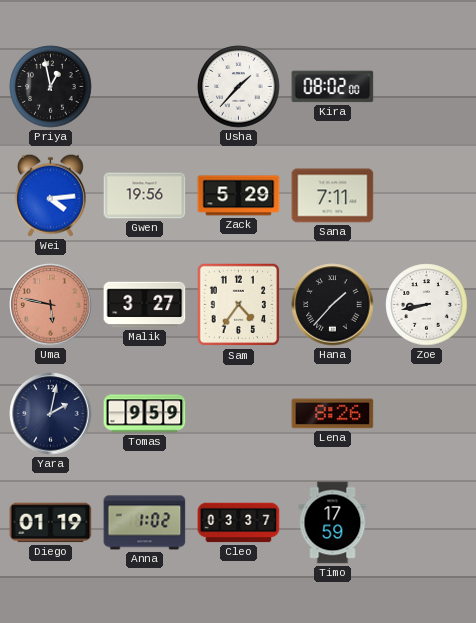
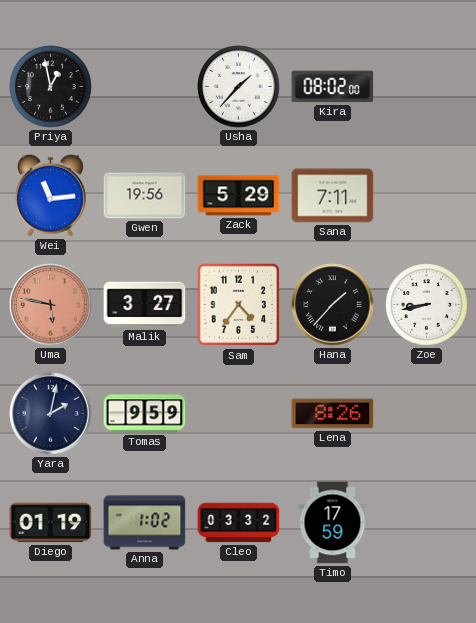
Wei: 4:14 -> 11:14 (50, 195)
Cleo: 03:37 -> 03:32 (239, 523)
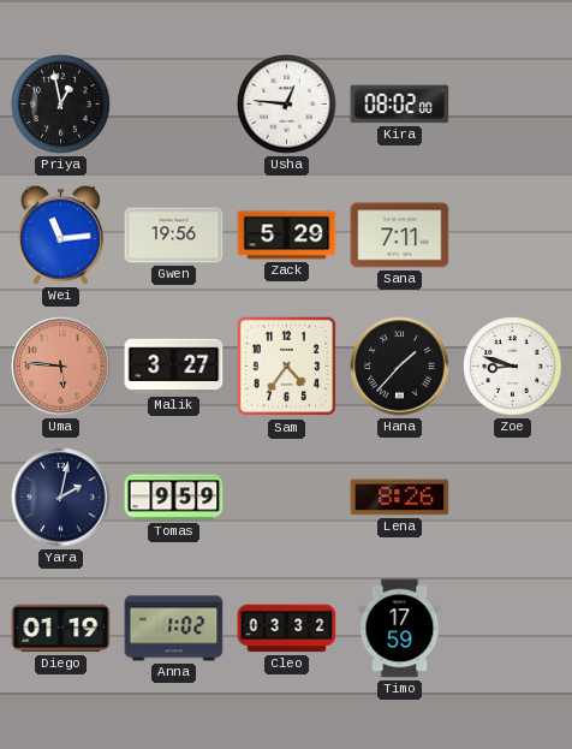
Usha: 1:37 -> 12:46 (287, 105)
Uma: 5:47 -> 5:46 (61, 367)
Zoe: 8:43 -> 8:48 (513, 367)
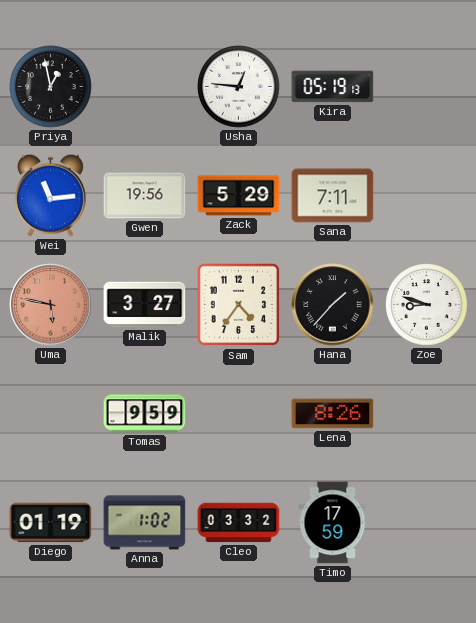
Kira: 08:02 -> 05:19 (333, 87)
Uma: 5:46 -> 5:47 (51, 305)
Yara: 2:02 -> none (61, 498)
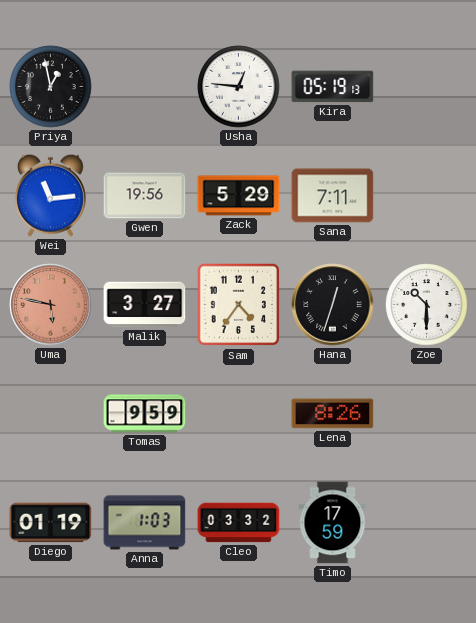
Hana: 1:37 -> 12:33 (333, 305)
Zoe: 8:48 -> 10:30 (427, 305)
Anna: 1:02 -> 1:03 (145, 523)
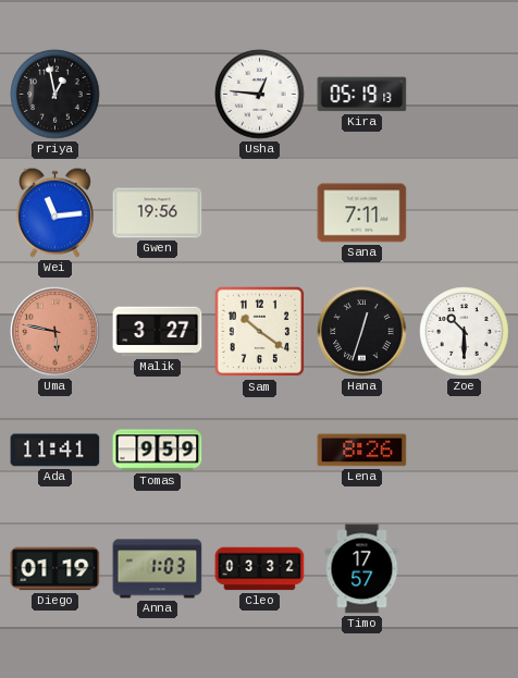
Zack: 5:29 -> none (239, 196)
Sam: 4:36 -> 10:21 (260, 332)
Ada: none -> 11:41 (55, 451)
Timo: 17:59 -> 17:57 (362, 569)
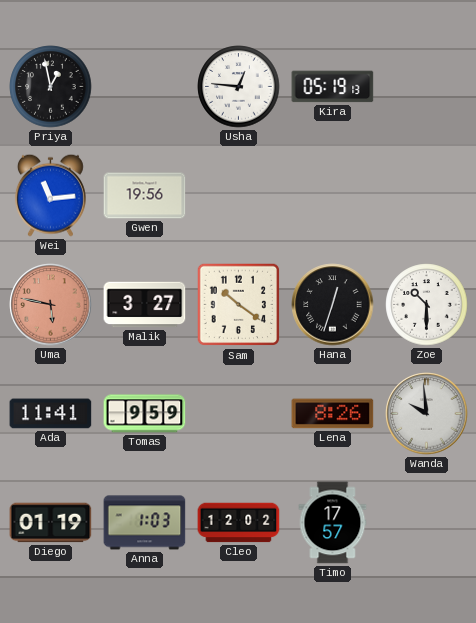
Sana: 7:11 -> none (362, 213)
Wanda: none -> 9:59 (427, 414)
Cleo: 03:32 -> 12:02 (239, 523)
